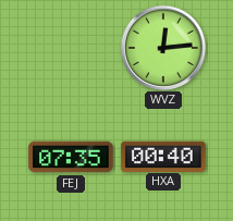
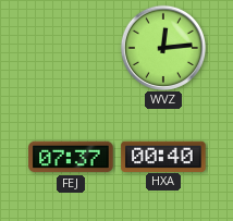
FEJ: 07:35 -> 07:37 (71, 157)
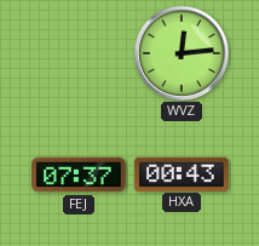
HXA: 00:40 -> 00:43 (182, 173)
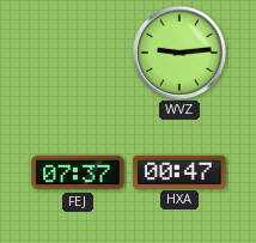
WVZ: 12:14 -> 9:14 (178, 51)
HXA: 00:43 -> 00:47 (179, 171)
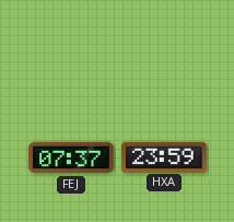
WVZ: 9:14 -> none (178, 51)
HXA: 00:47 -> 23:59 (164, 156)
